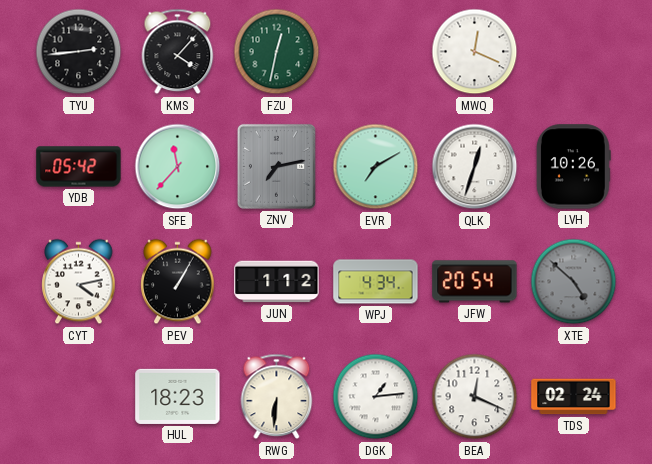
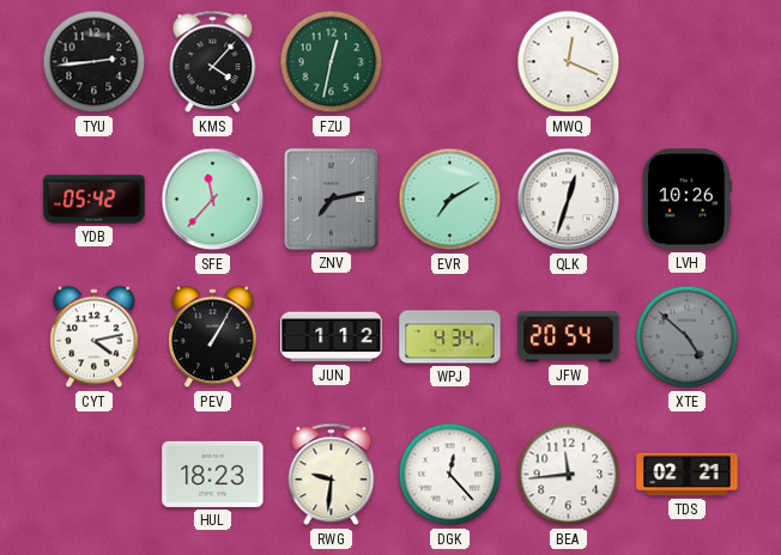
RWG: 6:31 -> 9:31 (332, 475)
DGK: 1:14 -> 12:23 (450, 475)
BEA: 12:19 -> 11:44 (569, 475)
TDS: 02:24 -> 02:21 (688, 475)
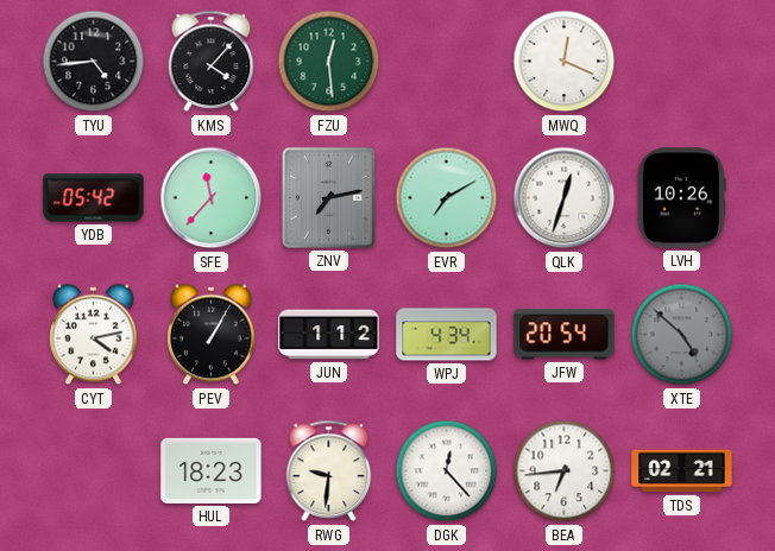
TYU: 2:44 -> 4:44 (94, 62)
FZU: 12:32 -> 12:29 (329, 62)
BEA: 11:44 -> 6:44 (565, 471)
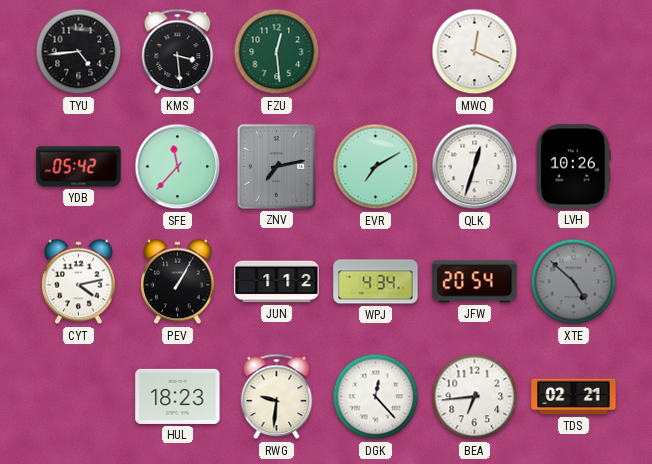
KMS: 4:07 -> 3:29 (178, 52)
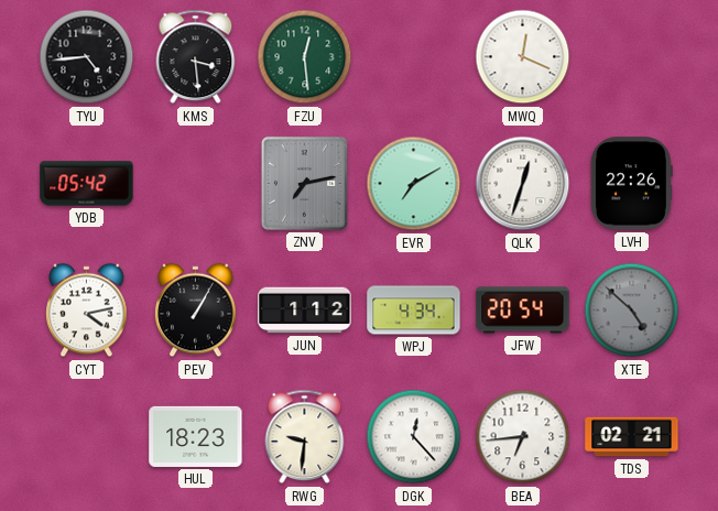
SFE: 11:37 -> none (178, 167)
LVH: 10:26 -> 22:26 (631, 184)
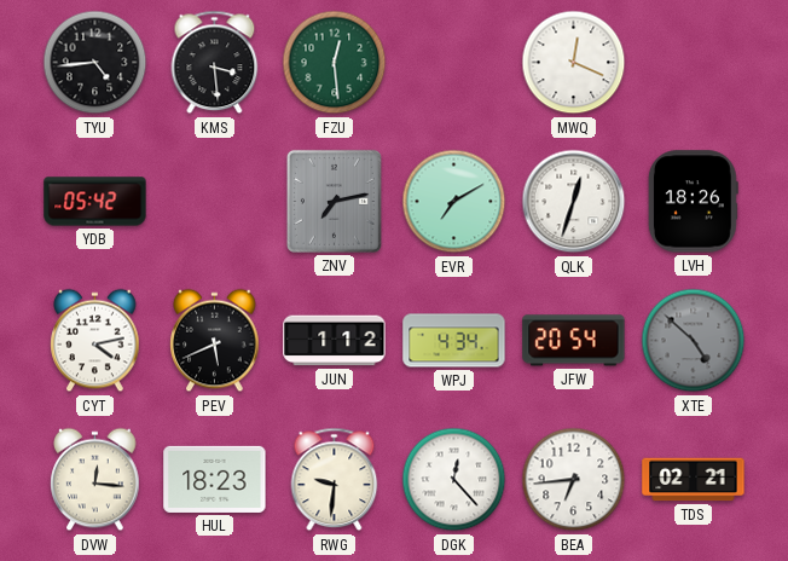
LVH: 22:26 -> 18:26 (693, 202)
PEV: 1:05 -> 5:41 (215, 341)
DVW: none -> 12:16 (95, 480)
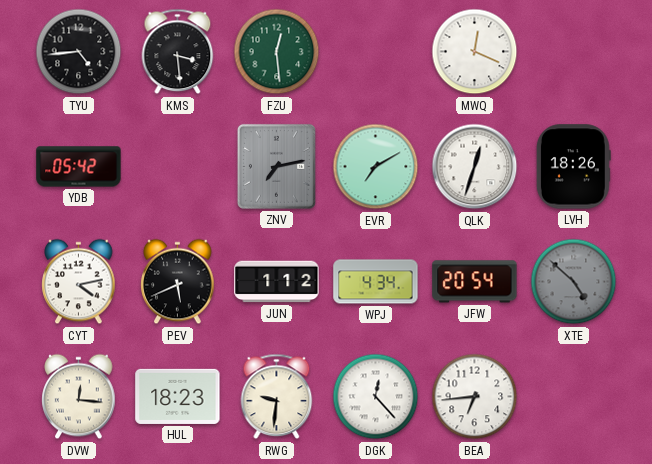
TDS: 02:21 -> none (694, 480)
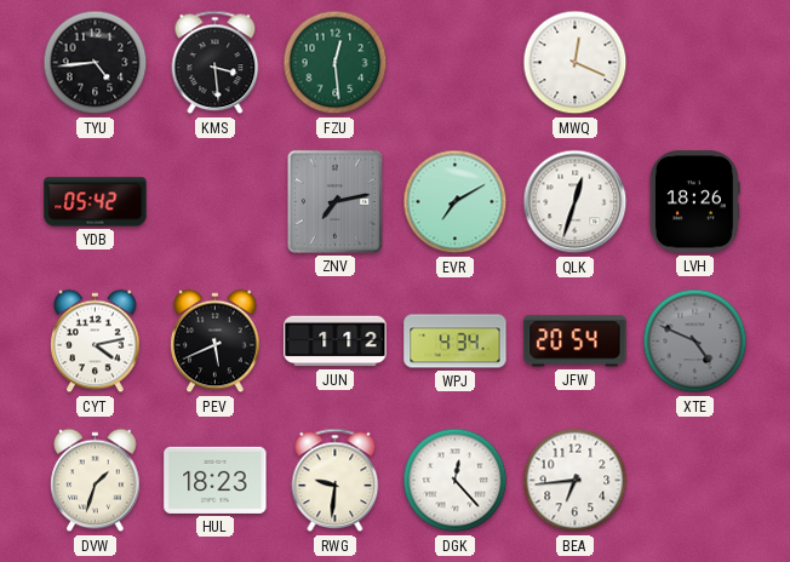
XTE: 4:52 -> 4:49 (695, 342)
DVW: 12:16 -> 1:33 (96, 481)
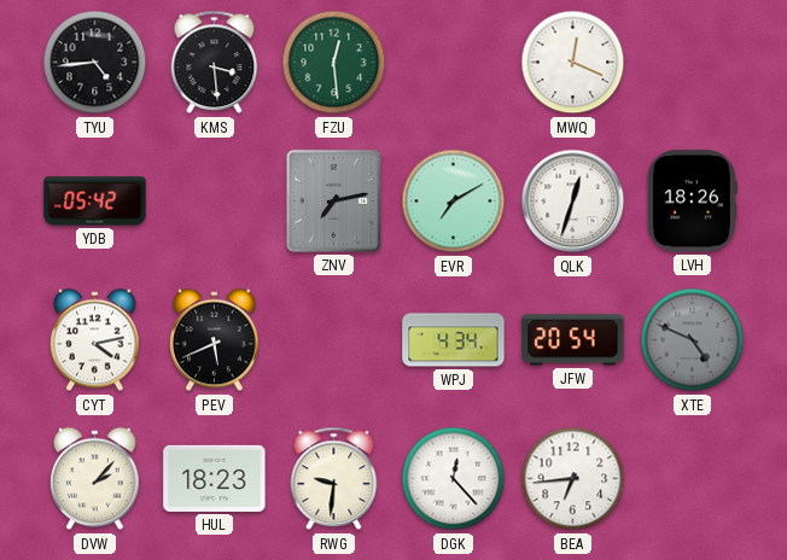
JUN: 1:12 -> none (336, 342)
DVW: 1:33 -> 2:07 (95, 479)
